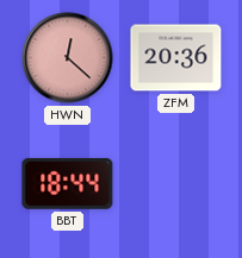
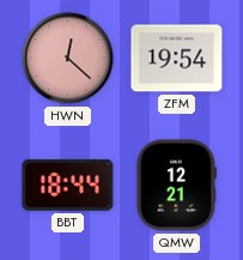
ZFM: 20:36 -> 19:54 (177, 59)
QMW: none -> 12:21 (176, 186)
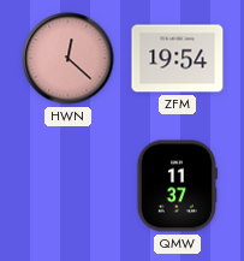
BBT: 18:44 -> none (68, 185)
QMW: 12:21 -> 11:37 (177, 186)
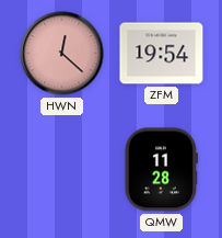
QMW: 11:37 -> 11:28 (161, 170)
